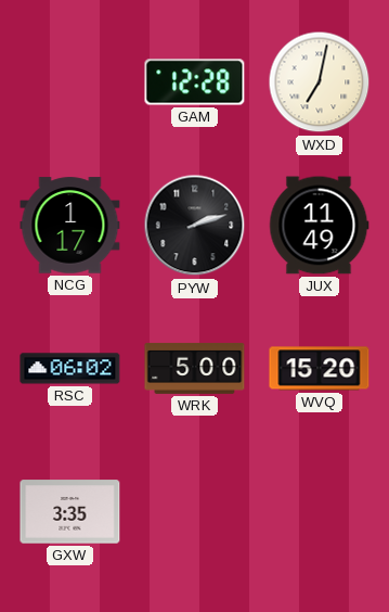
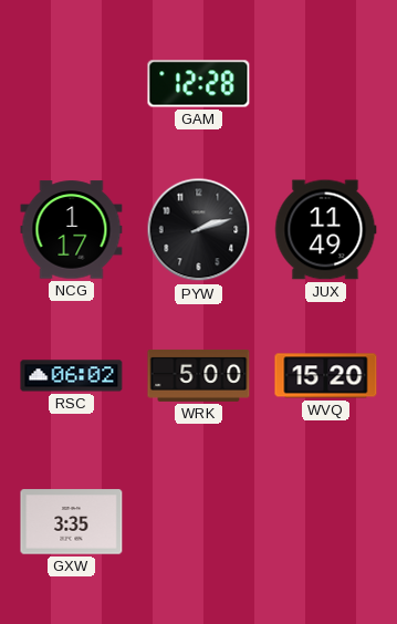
WXD: 7:02 -> none (320, 82)
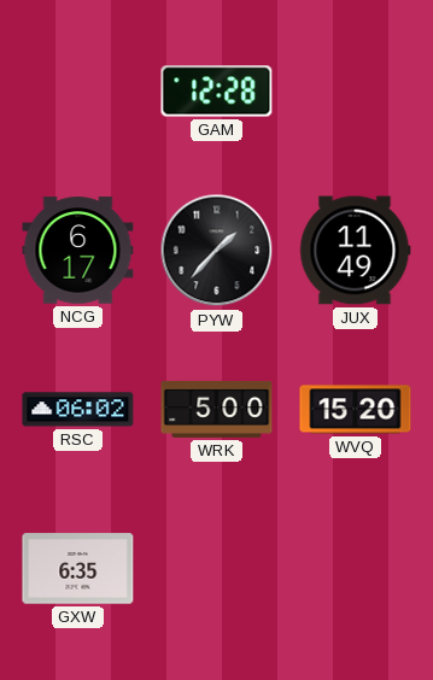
NCG: 1:17 -> 6:17 (78, 251)
PYW: 2:12 -> 1:37 (217, 251)
GXW: 3:35 -> 6:35 (78, 569)
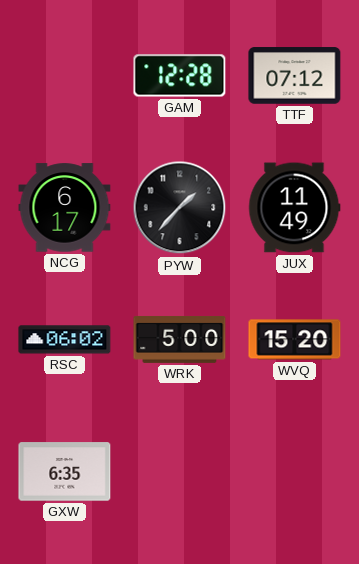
TTF: none -> 07:12 (295, 76)
